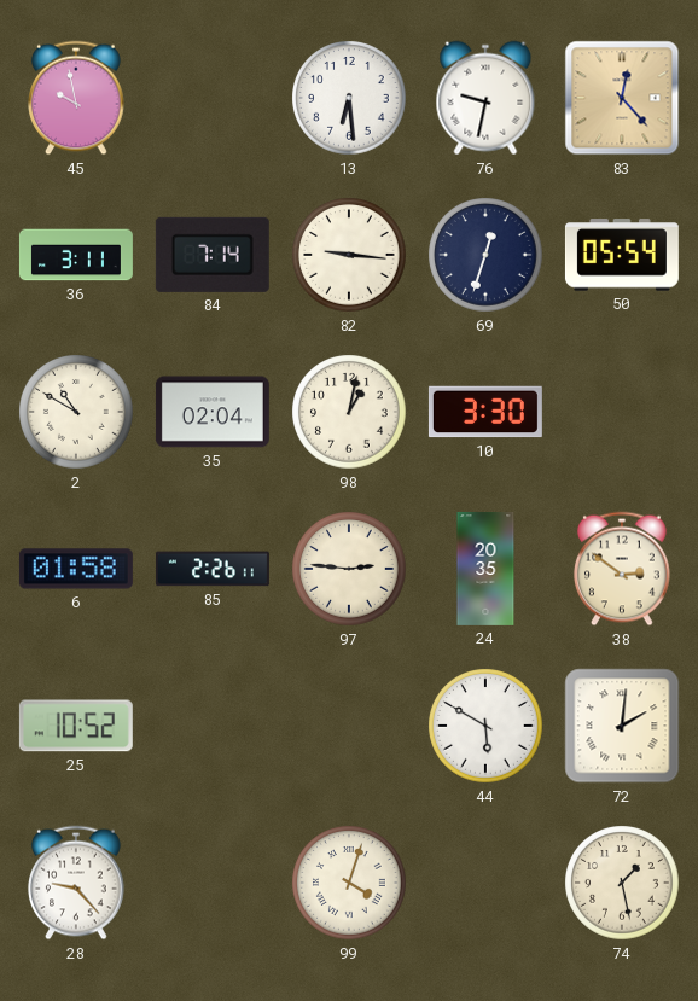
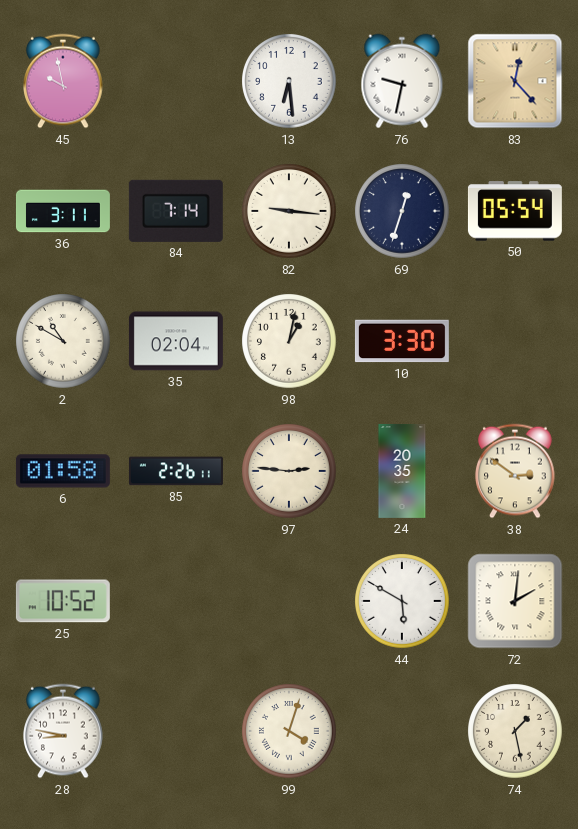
28: 9:23 -> 8:47 (64, 731)
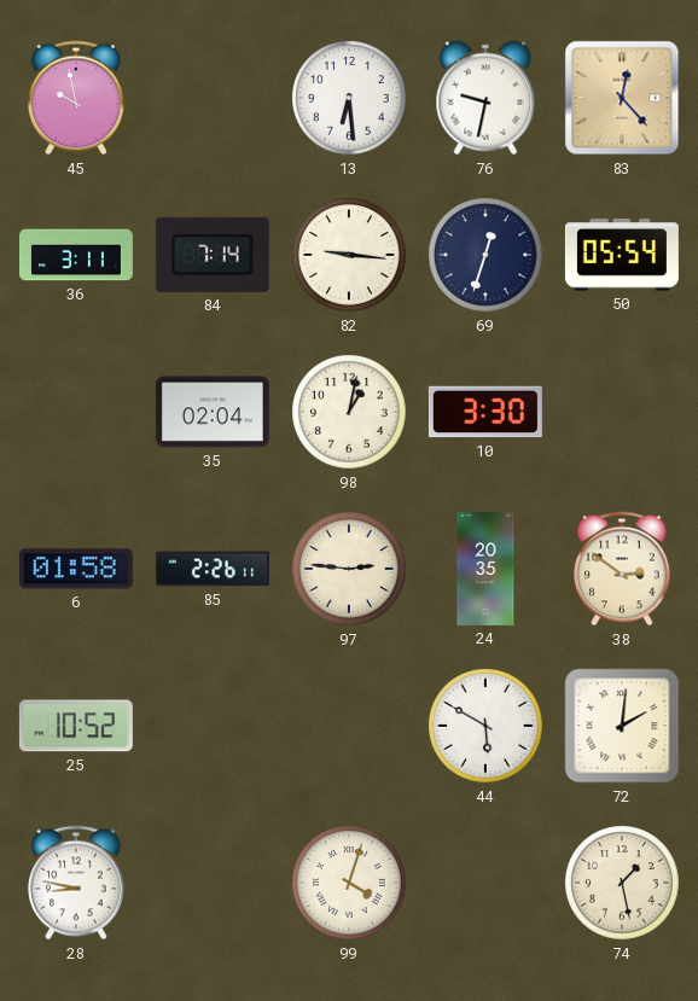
2: 10:50 -> none (63, 341)
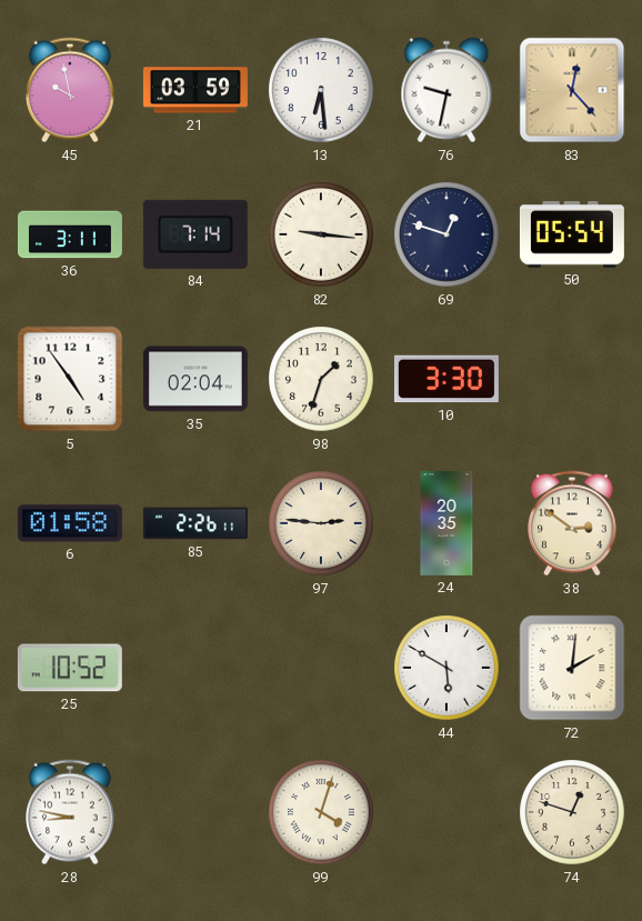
21: none -> 03:59 (195, 90)
69: 12:33 -> 12:48 (447, 234)
5: none -> 4:54 (70, 379)
98: 1:02 -> 1:33 (321, 379)
74: 1:28 -> 12:48 (572, 812)
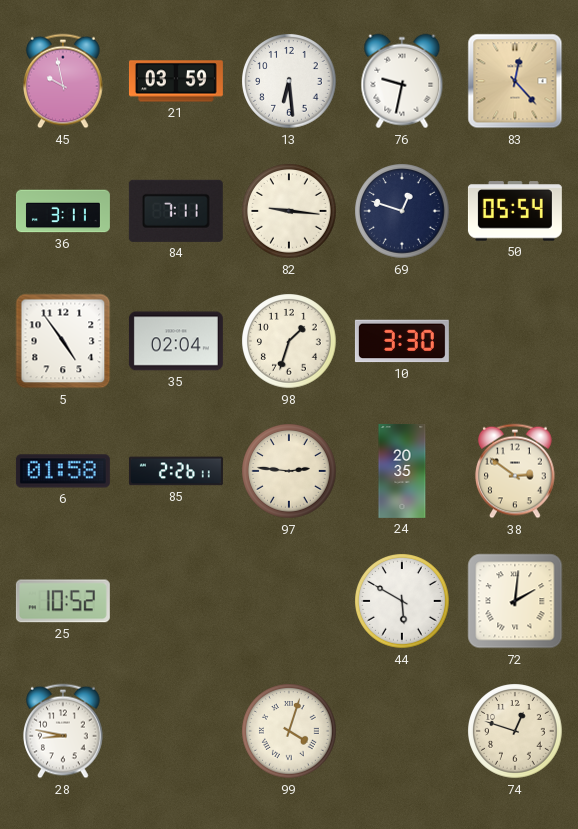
84: 7:14 -> 7:11 (176, 211)
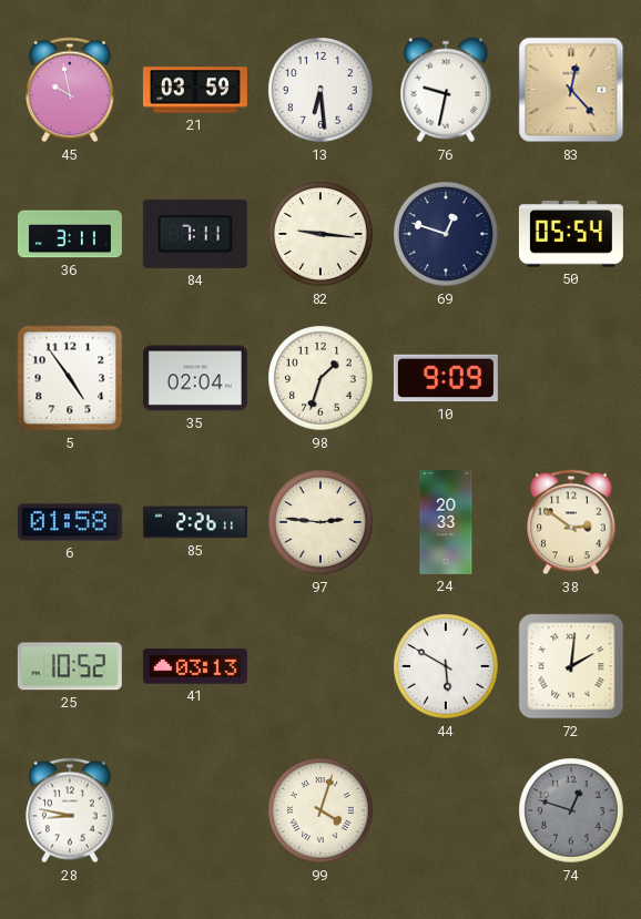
10: 3:30 -> 9:09 (446, 378)
24: 20:35 -> 20:33 (446, 522)
41: none -> 03:13 (195, 666)
74 dial: cream -> grey (571, 810)
